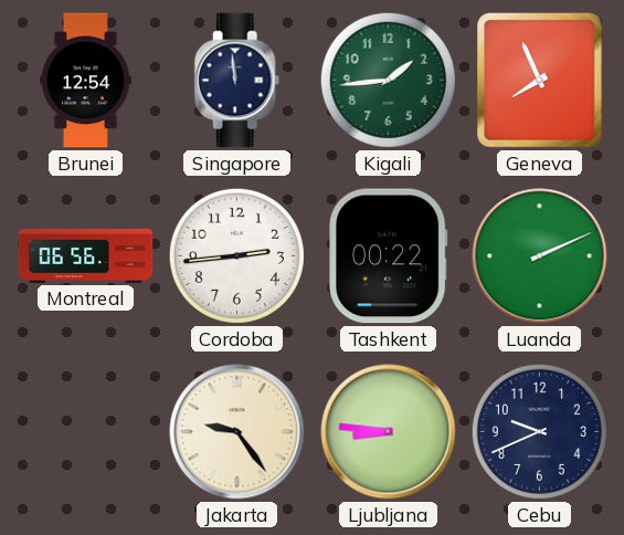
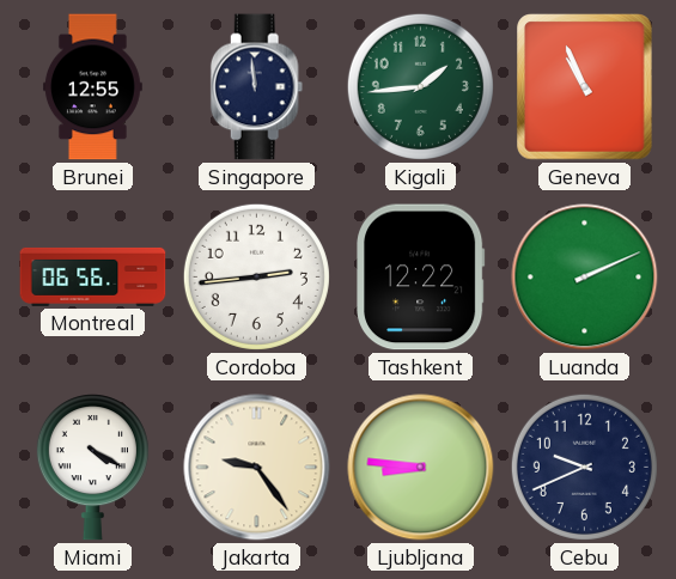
Brunei: 12:54 -> 12:55 (92, 87)
Geneva: 7:56 -> 10:56 (585, 87)
Tashkent: 00:22 -> 12:22 (421, 278)
Miami: none -> 4:20 (92, 468)
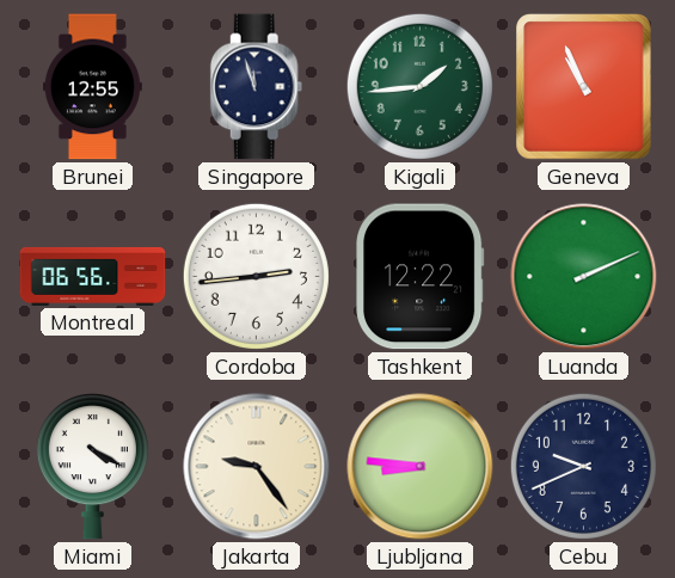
Singapore: 11:59 -> 11:57 (257, 87)
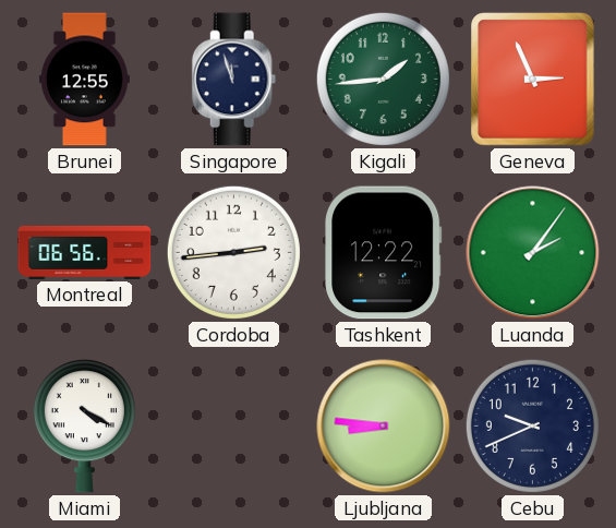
Geneva: 10:56 -> 2:56 (533, 80)
Luanda: 2:11 -> 2:06 (533, 253)
Jakarta: 9:24 -> none (257, 467)
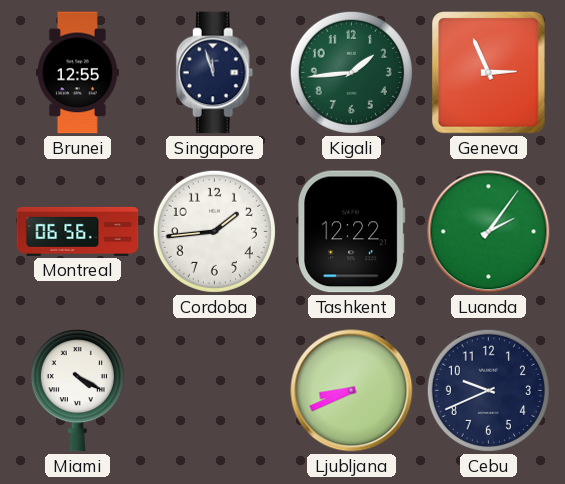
Cordoba: 2:44 -> 1:44 (214, 231)
Ljubljana: 8:46 -> 8:41 (352, 391)
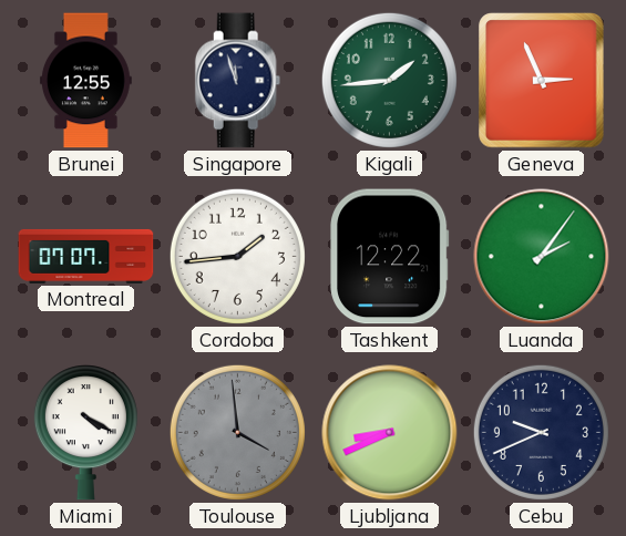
Montreal: 06:56 -> 07:07 (86, 256)
Toulouse: none -> 3:59 (237, 432)
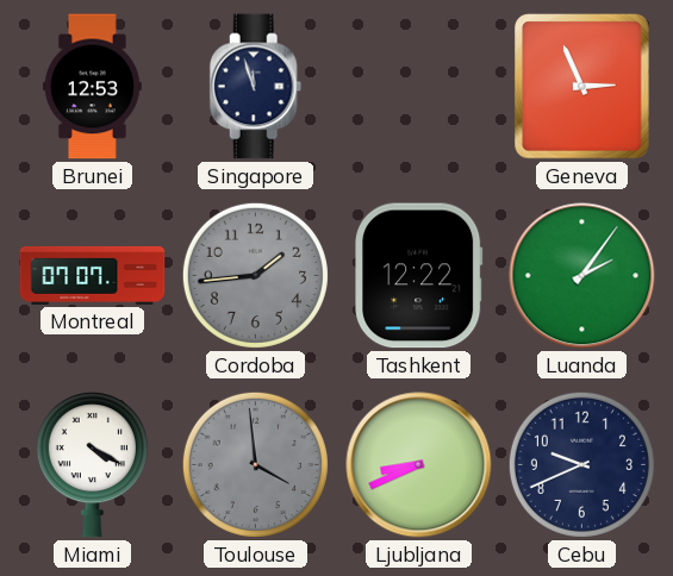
Brunei: 12:55 -> 12:53 (92, 87)
Kigali: 1:44 -> none (389, 80)
Cordoba dial: white -> grey (255, 275)
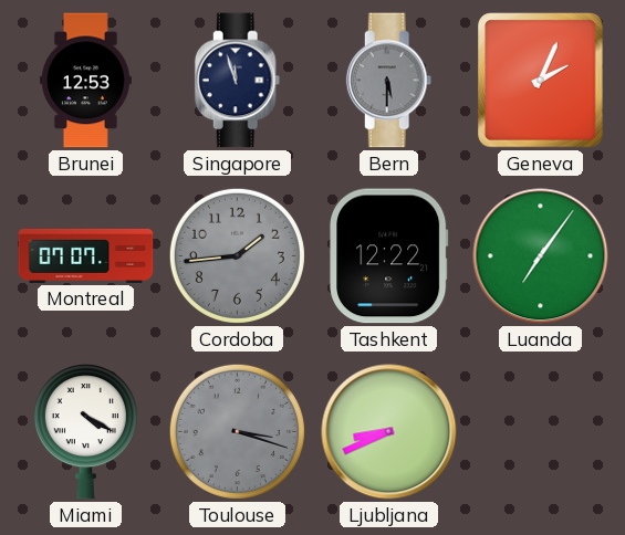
Bern: none -> 5:30 (389, 81)
Geneva: 2:56 -> 2:04 (541, 81)
Luanda: 2:06 -> 7:06 (541, 256)
Toulouse: 3:59 -> 3:18 (237, 431)
Cebu: 9:41 -> none (581, 464)
